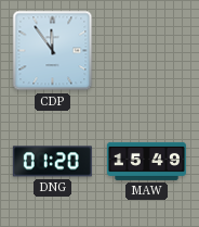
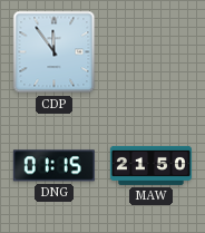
DNG: 01:20 -> 01:15 (53, 166)
MAW: 15:49 -> 21:50 (150, 165)
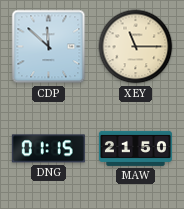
CDP: 11:54 -> 11:52 (49, 47)
XEY: none -> 11:15 (136, 47)
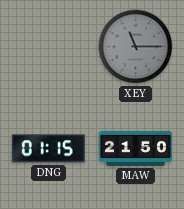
CDP: 11:52 -> none (49, 47)
XEY dial: cream -> grey (136, 47)
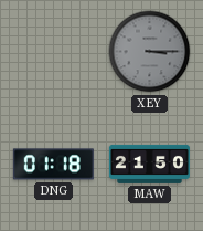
XEY: 11:15 -> 3:15 (150, 52)
DNG: 01:15 -> 01:18 (53, 165)
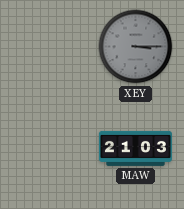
DNG: 01:18 -> none (53, 165)
MAW: 21:50 -> 21:03 (135, 148)
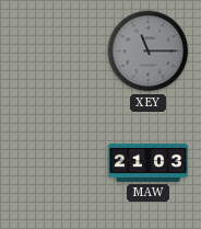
XEY: 3:15 -> 11:15 (149, 51)
